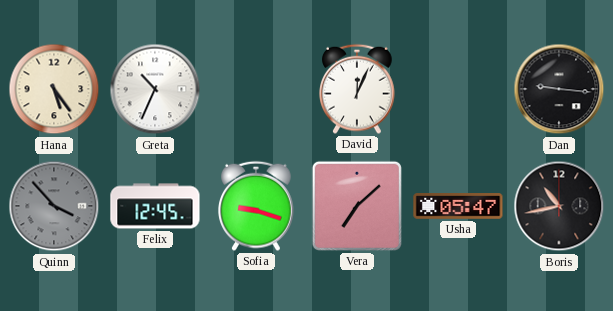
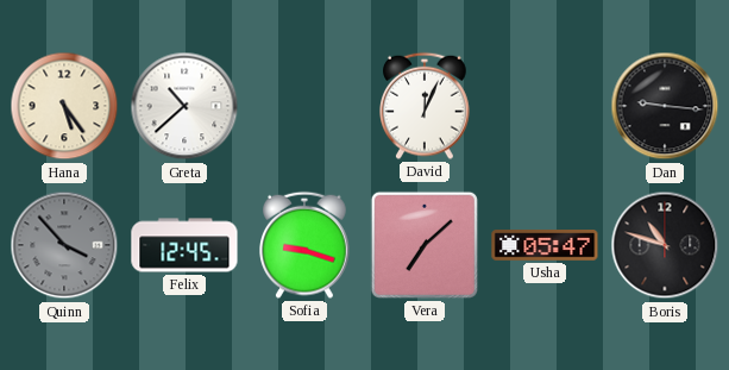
Greta: 10:34 -> 10:38 (184, 106)
Boris: 10:43 -> 10:48 (665, 245)
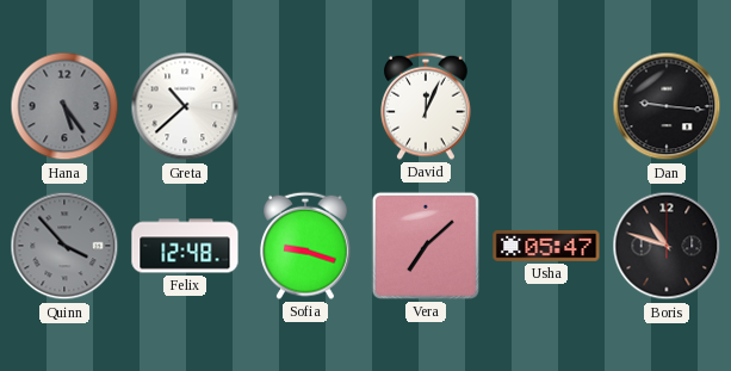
Hana dial: cream -> grey (64, 106)
Felix: 12:45 -> 12:48 (185, 246)
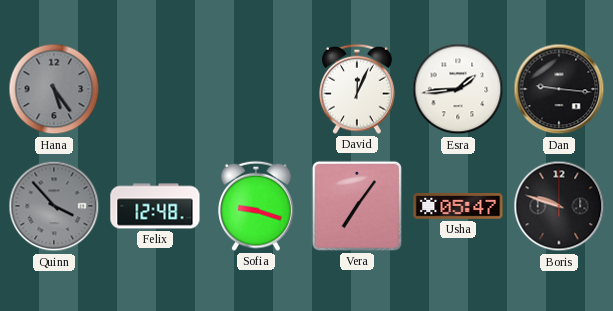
Greta: 10:38 -> none (185, 106)
Esra: none -> 1:44 (458, 89)
Vera: 7:08 -> 7:06 (357, 206)
Boris: 10:48 -> 9:48 (559, 206)
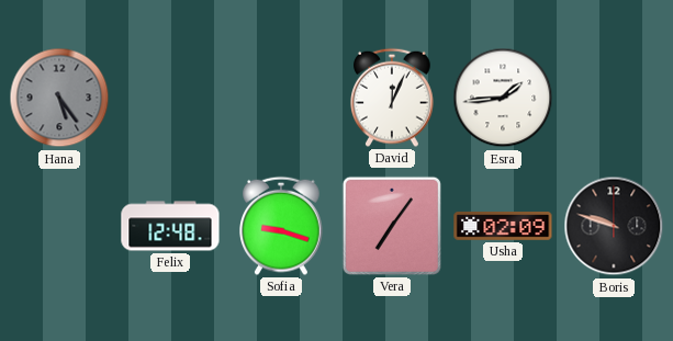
Dan: 9:16 -> none (559, 89)
Quinn: 3:53 -> none (54, 206)
Usha: 05:47 -> 02:09 (503, 226)
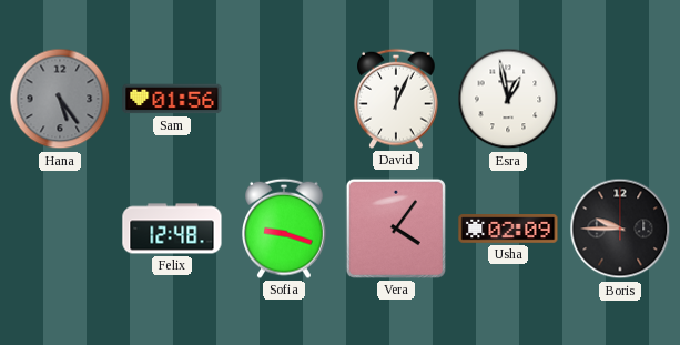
Sam: none -> 01:56 (172, 99)
Esra: 1:44 -> 12:58 (508, 99)
Vera: 7:06 -> 4:06 (396, 229)
Boris: 9:48 -> 9:45 (620, 229)
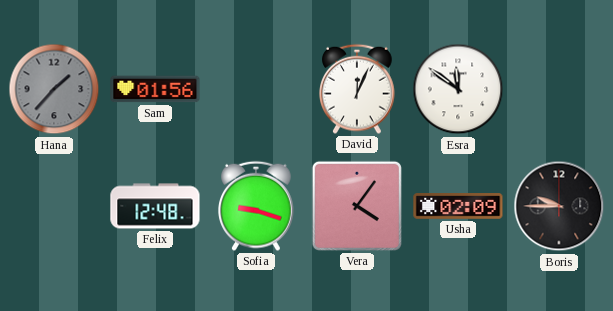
Hana: 5:24 -> 1:37 (54, 89)
Esra: 12:58 -> 11:51 (458, 89)
